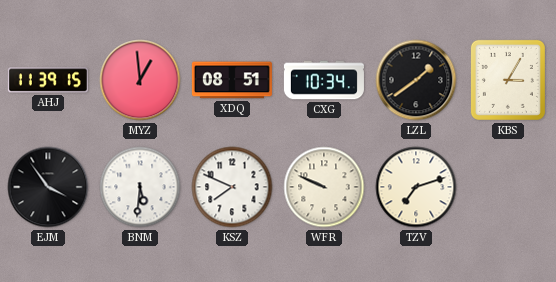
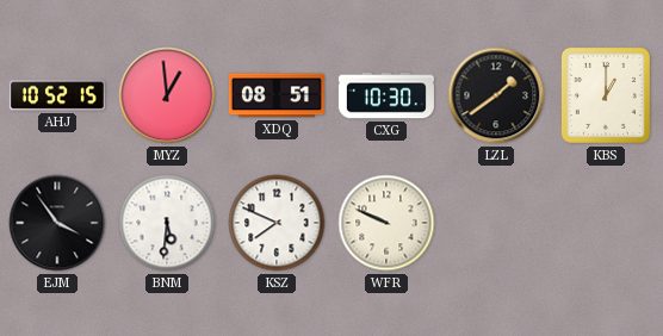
AHJ: 11:39 -> 10:52 (57, 95)
CXG: 10:34 -> 10:30 (386, 95)
KBS: 3:05 -> 1:00 (606, 95)
TZV: 7:12 -> none (416, 187)
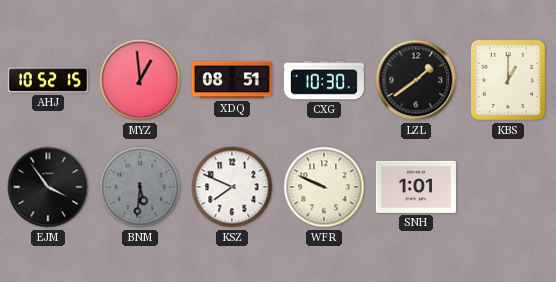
BNM dial: white -> grey (140, 187)
SNH: none -> 1:01 (416, 187)
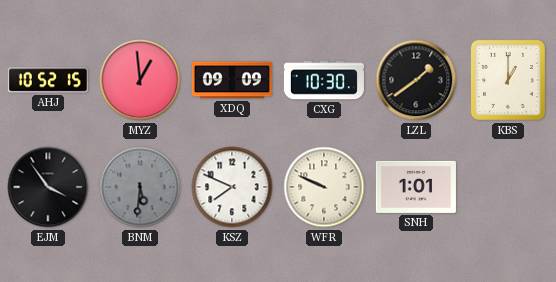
XDQ: 08:51 -> 09:09 (232, 80)
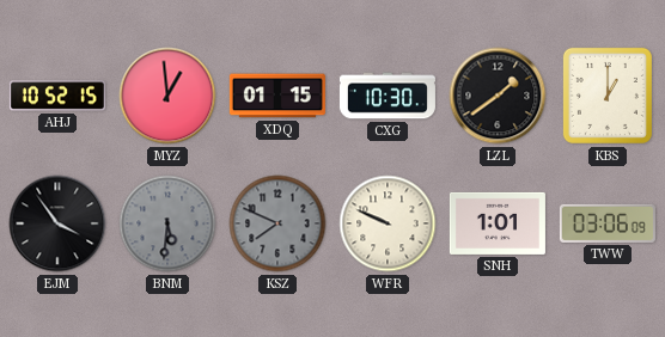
XDQ: 09:09 -> 01:15 (277, 96)
KSZ dial: white -> grey (277, 223)
TWW: none -> 03:06 (608, 223)
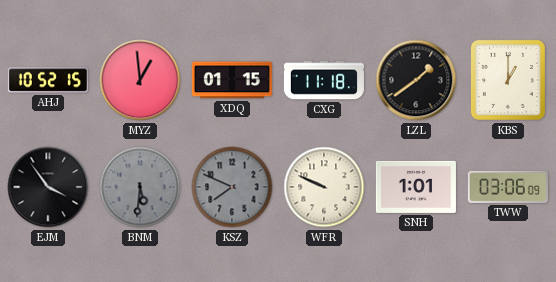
CXG: 10:30 -> 11:18 (324, 80)
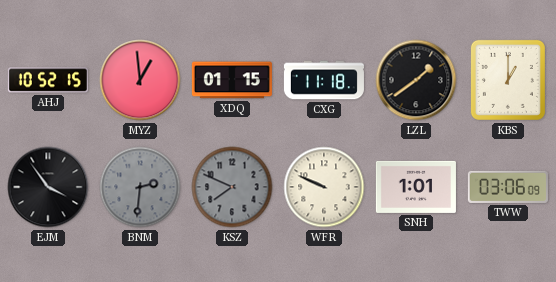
BNM: 5:31 -> 2:31 (140, 187)
